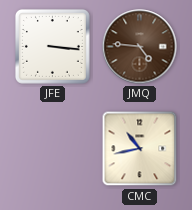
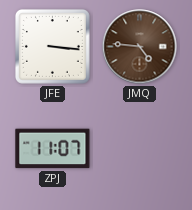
ZPJ: none -> 11:07 (53, 149)
CMC: 10:43 -> none (140, 149)
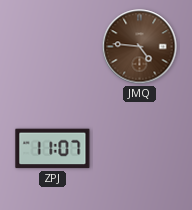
JFE: 3:16 -> none (52, 46)
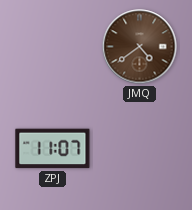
JMQ: 4:46 -> 4:39 (140, 47)
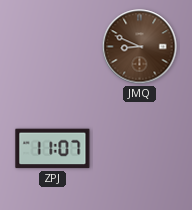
JMQ: 4:39 -> 8:49 (140, 47)
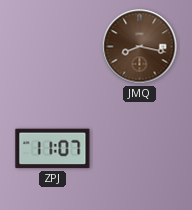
JMQ: 8:49 -> 8:17 (140, 47)
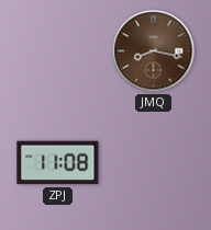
ZPJ: 11:07 -> 11:08 (58, 163)
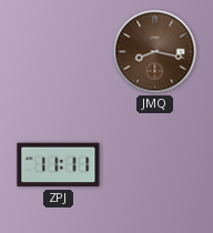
ZPJ: 11:08 -> 11:11 (59, 165)
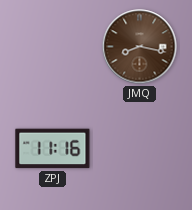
ZPJ: 11:11 -> 11:16 (53, 149)
